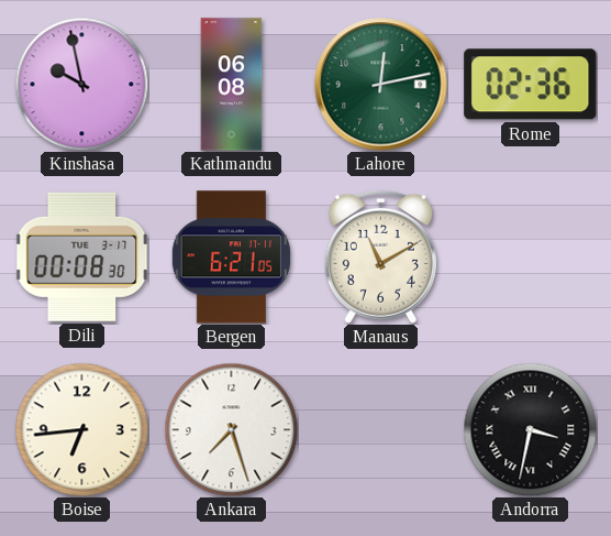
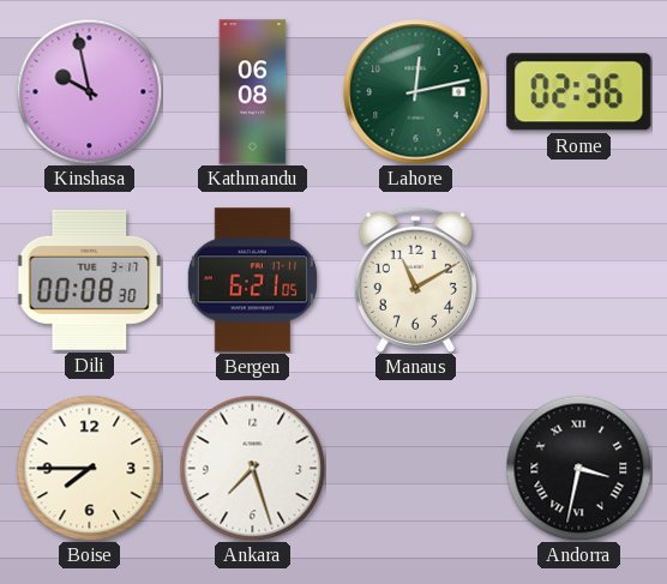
Boise: 6:44 -> 7:45 (89, 468)
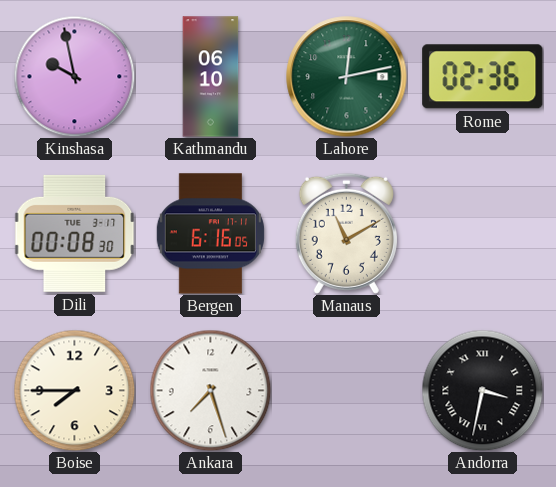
Kathmandu: 06:08 -> 06:10 (211, 77)
Bergen: 6:21 -> 6:16 (210, 234)
